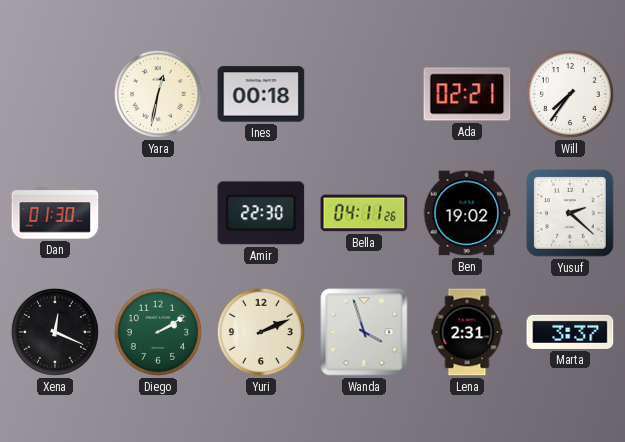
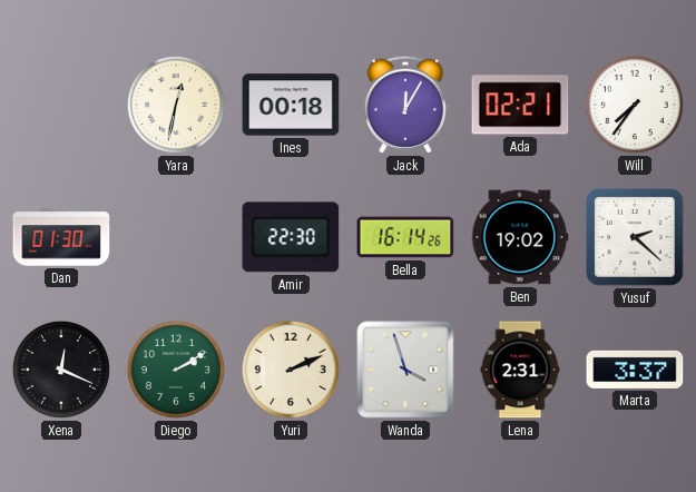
Jack: none -> 12:05 (404, 105)
Bella: 04:11 -> 16:14 (405, 237)
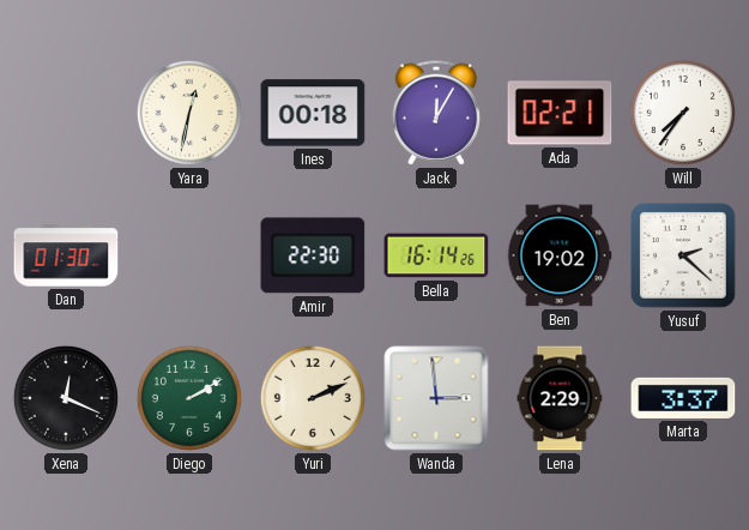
Wanda: 3:57 -> 2:59 (436, 398)
Lena: 2:31 -> 2:29 (560, 398)
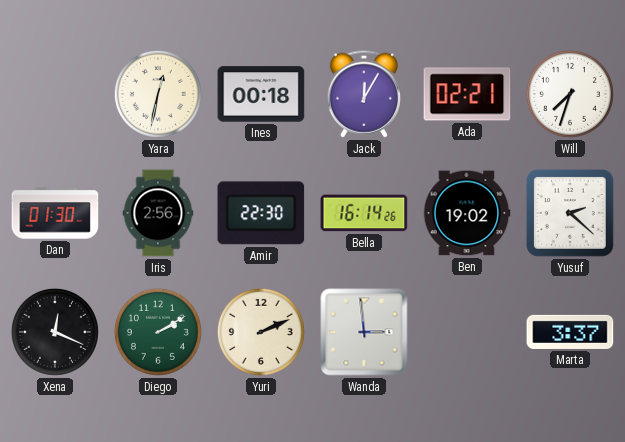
Will: 7:36 -> 7:33 (570, 94)
Iris: none -> 2:56 (158, 213)
Lena: 2:29 -> none (560, 398)
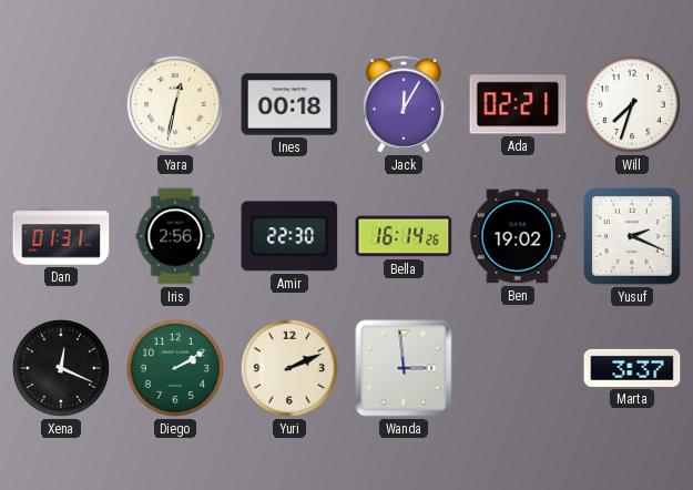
Dan: 01:30 -> 01:31 (61, 236)
Yusuf: 2:22 -> 2:19 (633, 237)
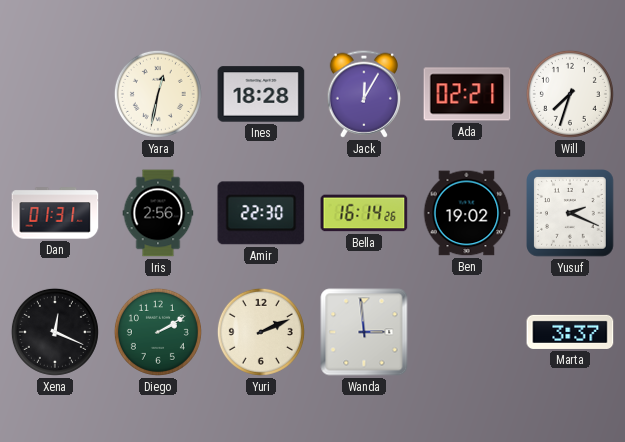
Ines: 00:18 -> 18:28 (261, 94)
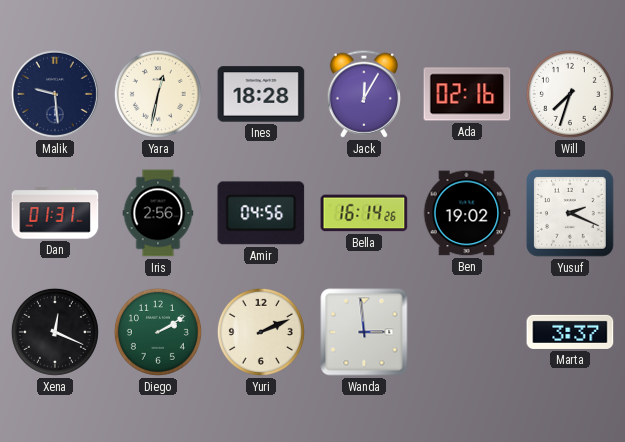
Malik: none -> 9:29 (55, 94)
Ada: 02:21 -> 02:16 (467, 94)
Amir: 22:30 -> 04:56 (261, 213)
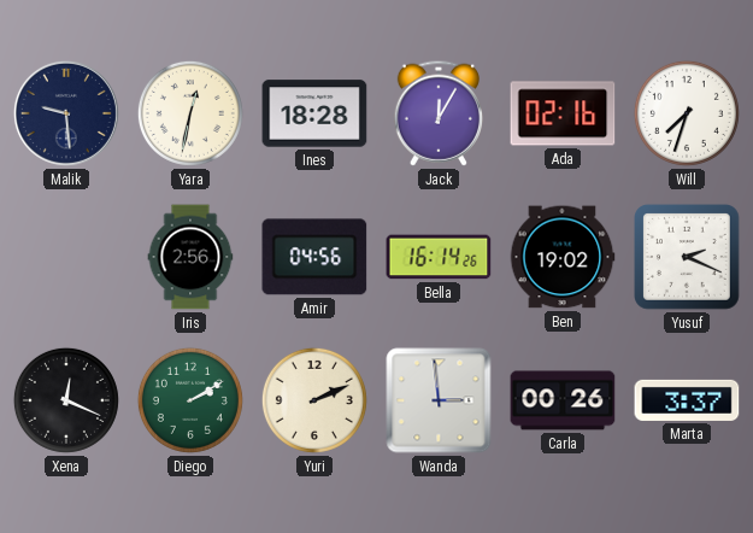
Dan: 01:31 -> none (55, 213)
Carla: none -> 00:26 (563, 400)
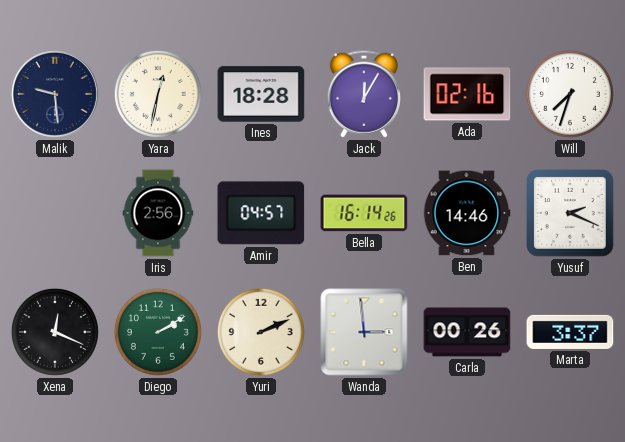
Amir: 04:56 -> 04:57 (261, 213)
Ben: 19:02 -> 14:46 (467, 213)
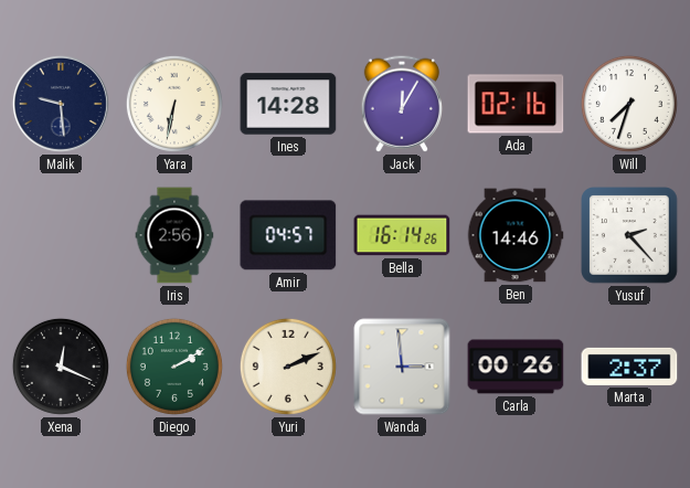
Yara: 12:32 -> 6:32 (174, 104)
Ines: 18:28 -> 14:28 (288, 104)
Yusuf: 2:19 -> 2:23 (630, 236)
Marta: 3:37 -> 2:37 (629, 367)
